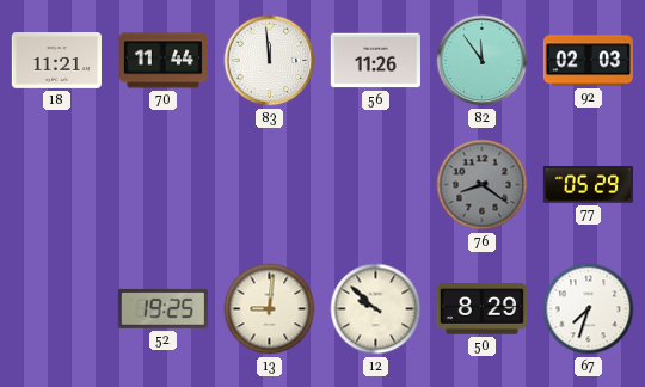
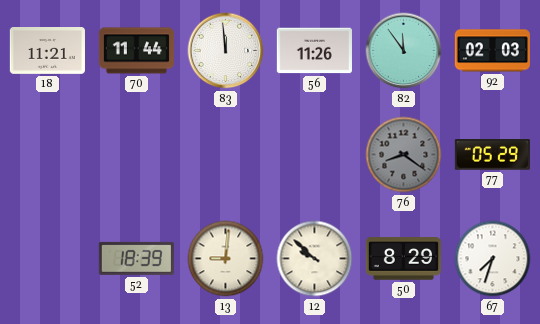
52: 19:25 -> 18:39 (136, 258)
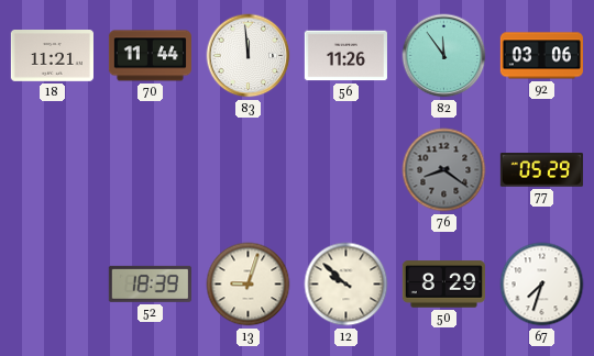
92: 02:03 -> 03:06 (541, 56)
13: 9:01 -> 9:03 (249, 285)
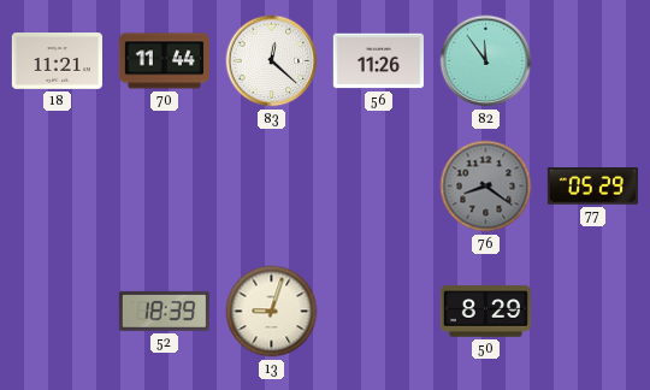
83: 11:59 -> 12:22 (272, 61)
92: 03:06 -> none (541, 56)
12: 9:52 -> none (346, 285)
67: 7:33 -> none (542, 285)
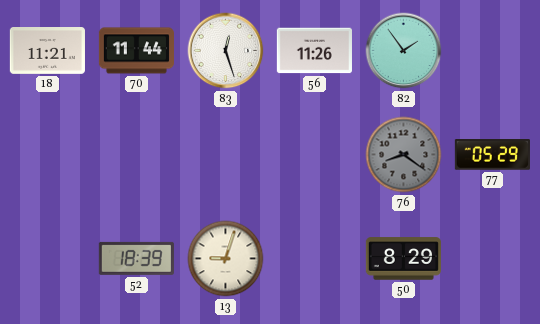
83: 12:22 -> 12:27 (226, 51)
82: 11:54 -> 1:54 (404, 51)
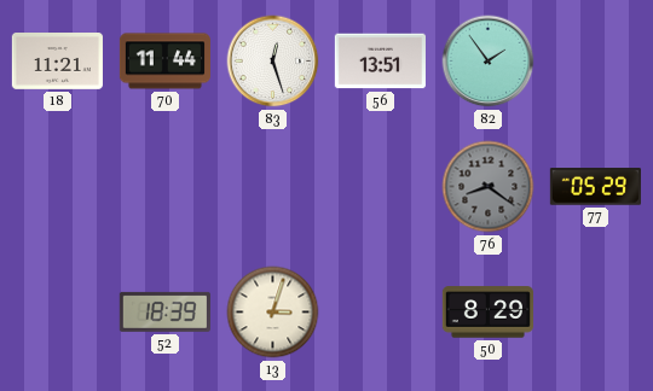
56: 11:26 -> 13:51 (380, 62)
13: 9:03 -> 3:03 (273, 313)
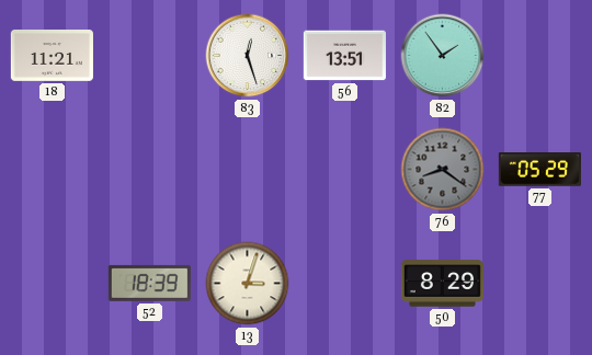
70: 11:44 -> none (164, 62)
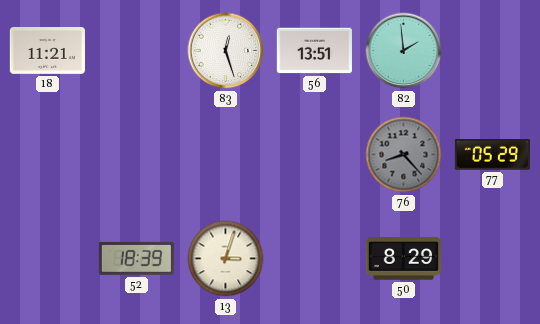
82: 1:54 -> 1:59 (404, 51)
76: 8:21 -> 8:23 (404, 155)
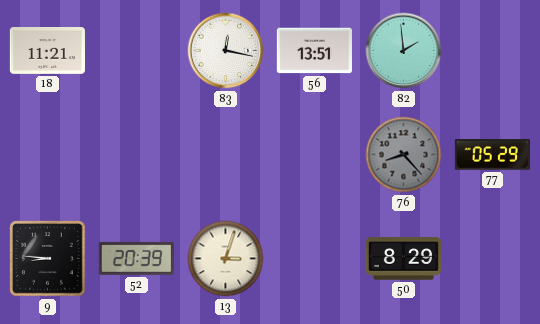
83: 12:27 -> 12:17 (226, 51)
9: none -> 8:46 (48, 259)
52: 18:39 -> 20:39 (136, 258)
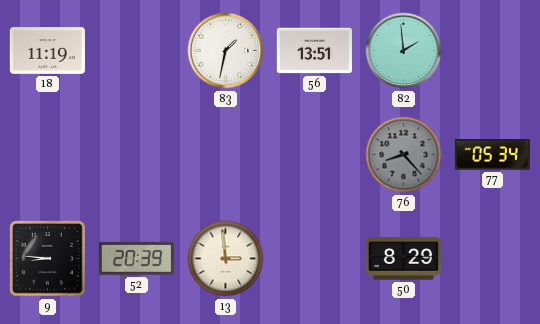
18: 11:21 -> 11:19 (47, 51)
83: 12:17 -> 1:32 (226, 51)
77: 05:29 -> 05:34 (492, 155)
13: 3:03 -> 2:59 (226, 259)
